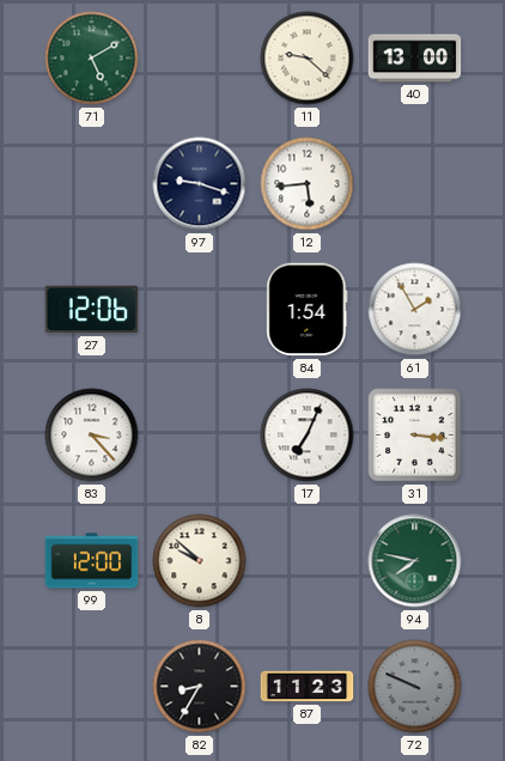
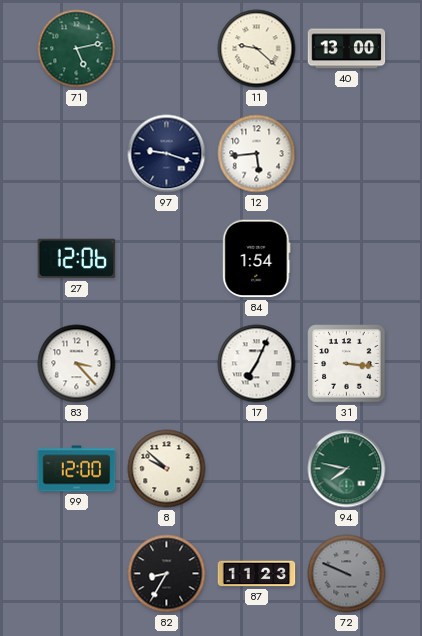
71: 5:10 -> 5:13 (77, 49)
61: 1:55 -> none (415, 310)
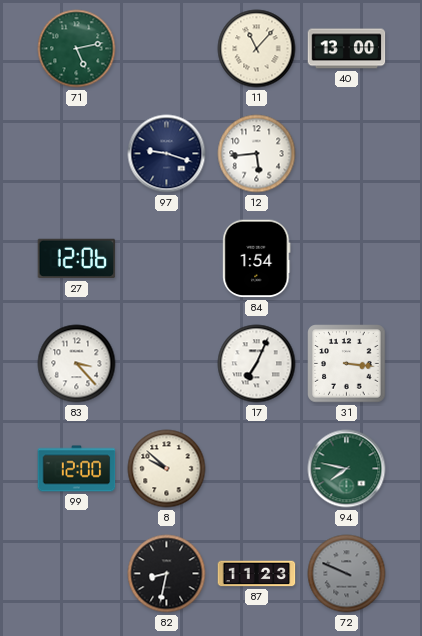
11: 9:22 -> 11:07 (257, 49)
82: 8:35 -> 8:32 (167, 574)
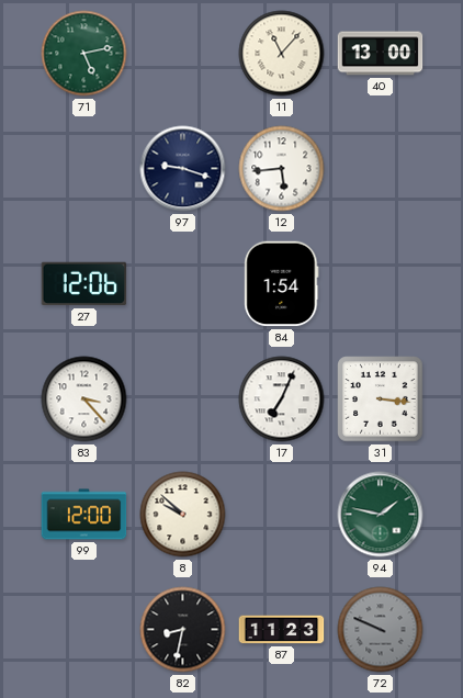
94: 7:47 -> 1:47 (381, 515)
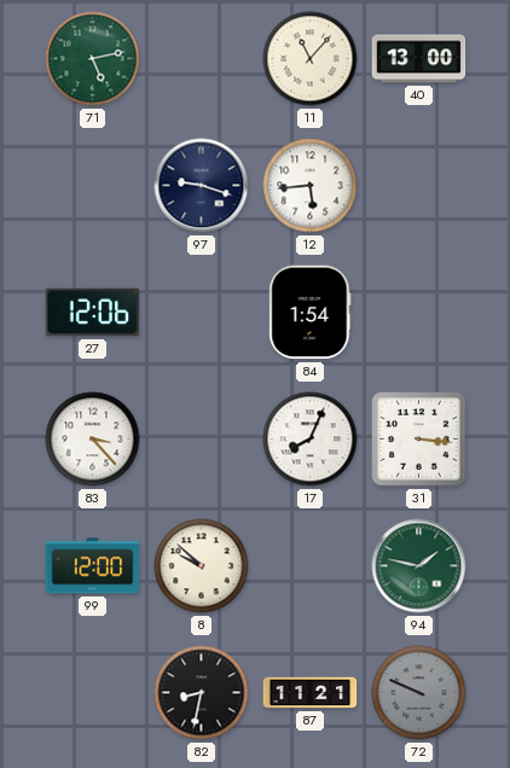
17: 7:04 -> 8:04 (311, 440)
87: 11:23 -> 11:21 (311, 693)
